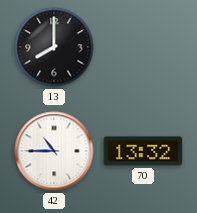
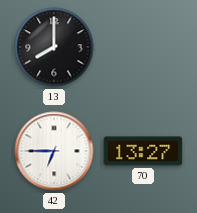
42: 10:45 -> 6:45 (54, 151)
70: 13:32 -> 13:27 (143, 151)
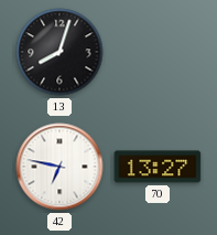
13: 8:00 -> 8:03 (59, 52)
42: 6:45 -> 6:47 (59, 167)
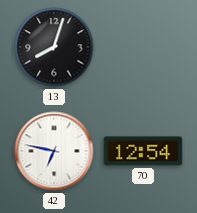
70: 13:27 -> 12:54 (143, 151)
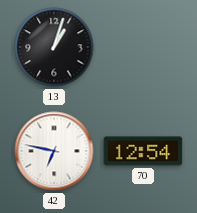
13: 8:03 -> 1:03 (54, 47)
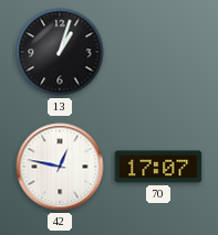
42: 6:47 -> 12:47 (60, 167)
70: 12:54 -> 17:07 (158, 167)
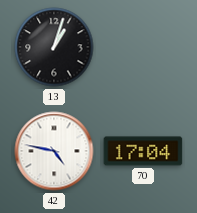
42: 12:47 -> 4:47 (54, 151)
70: 17:07 -> 17:04 (143, 151)
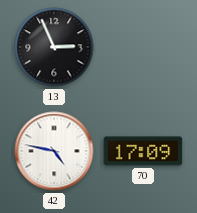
13: 1:03 -> 2:56 (54, 47)
70: 17:04 -> 17:09 (143, 151)
